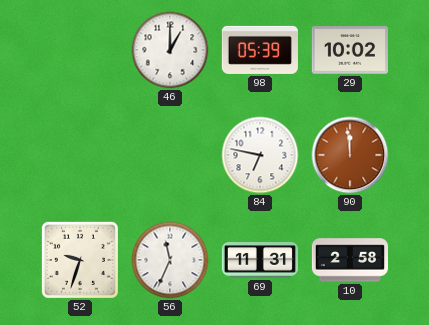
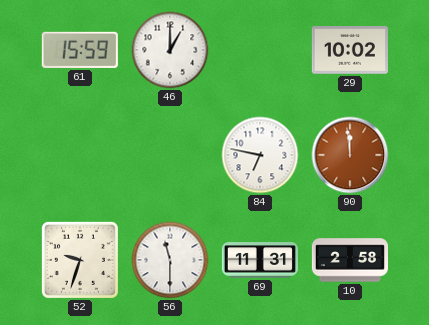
61: none -> 15:59 (80, 50)
98: 05:39 -> none (260, 50)
56: 11:34 -> 11:30 (170, 260)
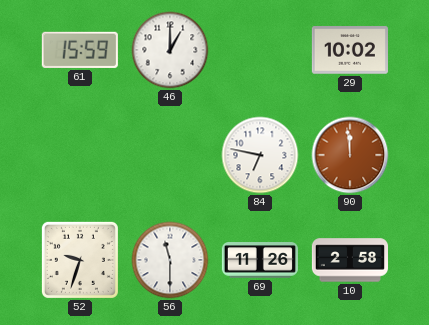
69: 11:31 -> 11:26 (260, 260)
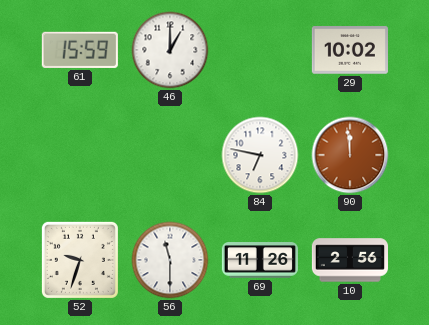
10: 2:58 -> 2:56 (349, 260)
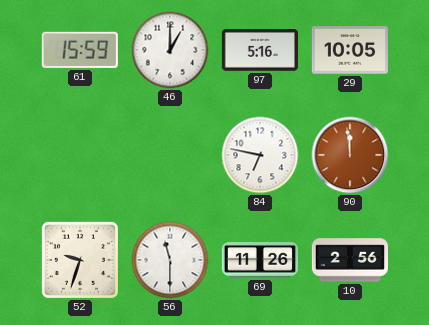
97: none -> 5:16 (260, 50)
29: 10:02 -> 10:05 (350, 50)
